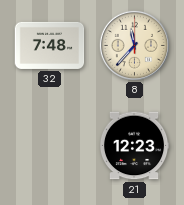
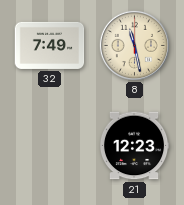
32: 7:48 -> 7:49 (50, 45)
8: 11:37 -> 11:28 (134, 45)
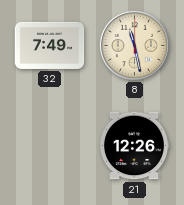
21: 12:23 -> 12:26 (134, 146)
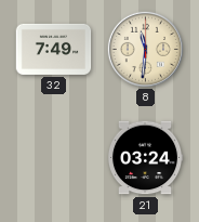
8: 11:28 -> 11:31 (145, 49)
21: 12:26 -> 03:24 (145, 158)
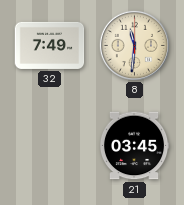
21: 03:24 -> 03:45 (134, 146)
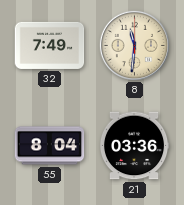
55: none -> 8:04 (50, 146)
21: 03:45 -> 03:36 (134, 146)
